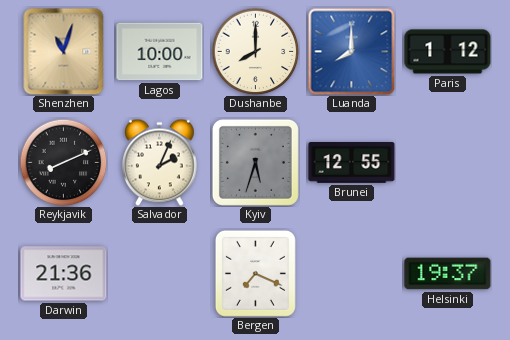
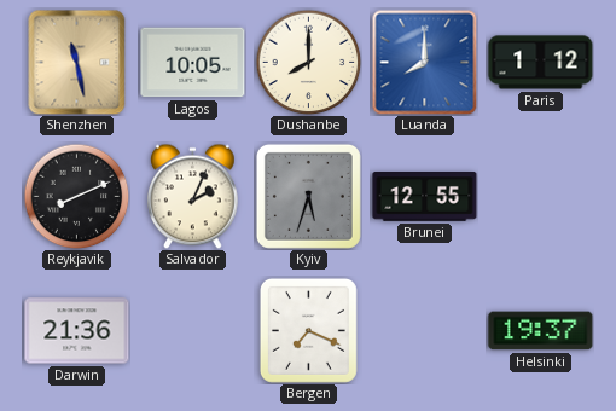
Shenzhen: 11:03 -> 11:28 (77, 62)
Lagos: 10:00 -> 10:05 (193, 63)
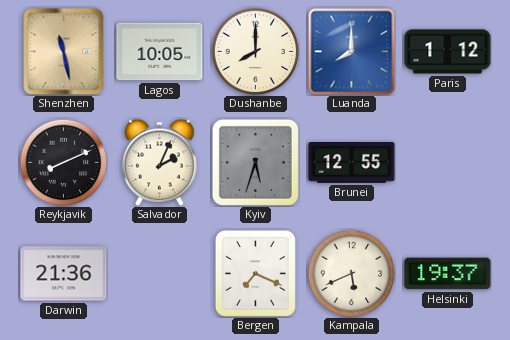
Kampala: none -> 5:41 (351, 273)
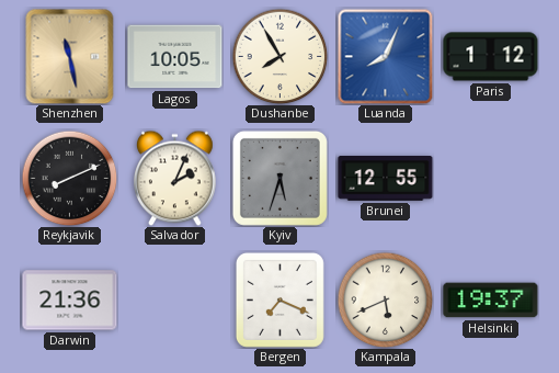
Dushanbe: 8:00 -> 7:55 (279, 56)
Luanda: 8:00 -> 8:04 (385, 56)
